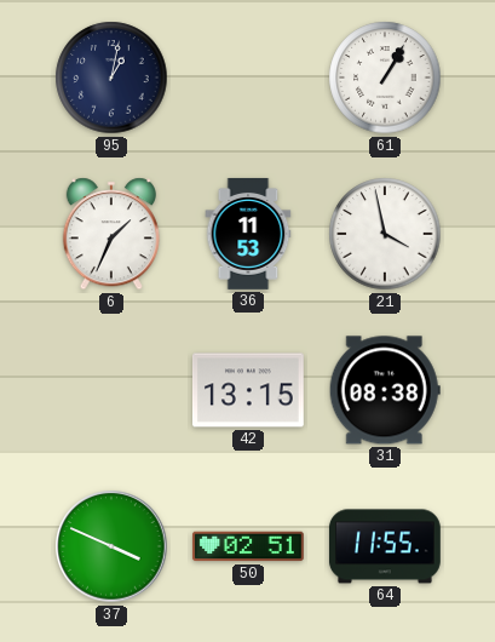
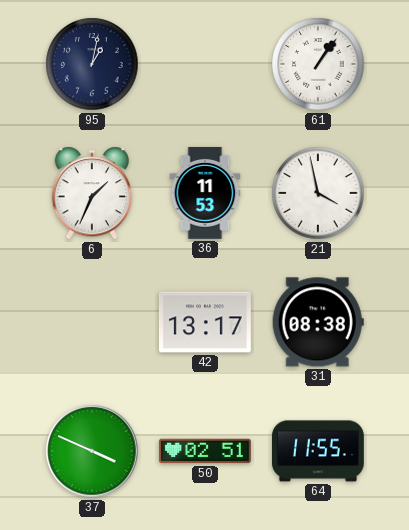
61: 1:05 -> 1:06 (318, 64)
42: 13:15 -> 13:17 (205, 322)
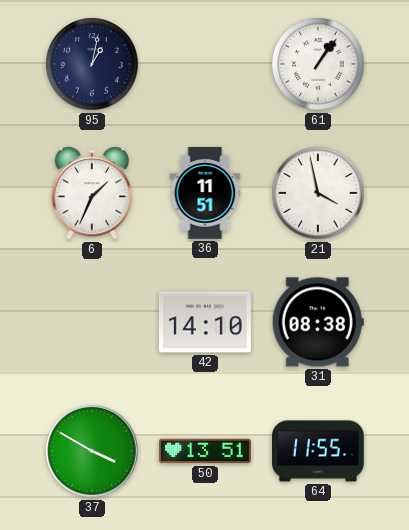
36: 11:53 -> 11:51 (205, 193)
42: 13:17 -> 14:10 (205, 322)
37: 3:49 -> 3:50 (92, 451)
50: 02:51 -> 13:51 (205, 451)
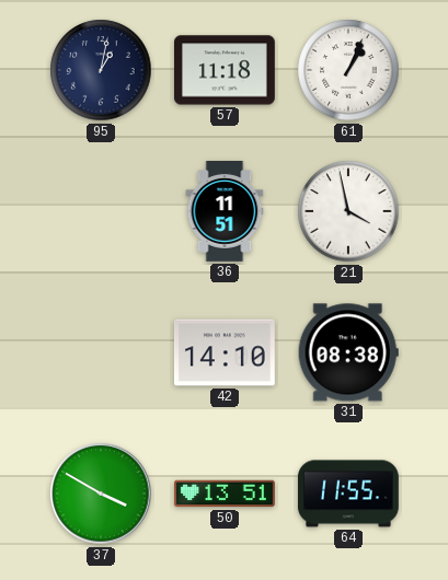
57: none -> 11:18 (225, 70)
61: 1:06 -> 1:04 (348, 70)
6: 1:34 -> none (92, 193)
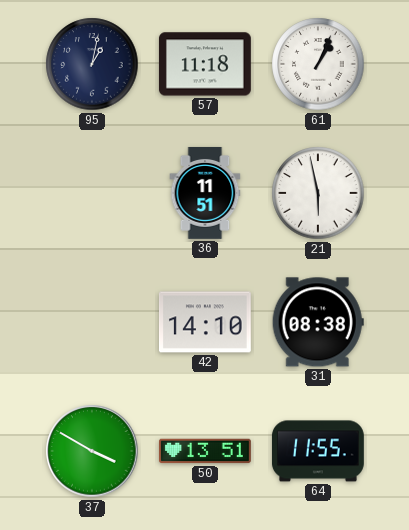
21: 3:58 -> 5:58 (318, 193)
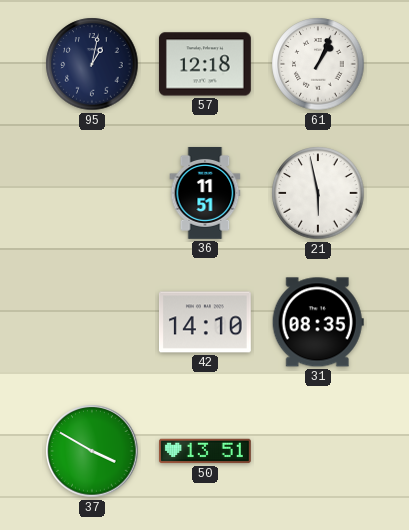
57: 11:18 -> 12:18 (205, 64)
31: 08:38 -> 08:35 (318, 322)
64: 11:55 -> none (318, 451)
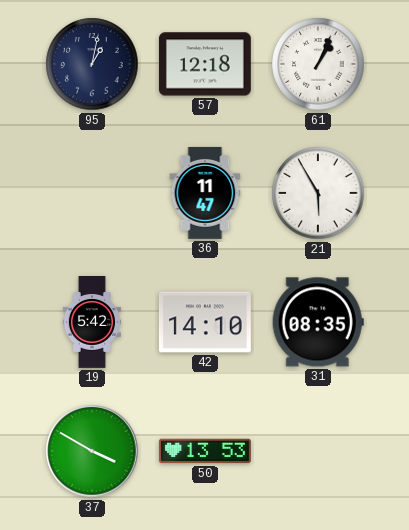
36: 11:51 -> 11:47 (205, 193)
21: 5:58 -> 5:55 (318, 193)
19: none -> 5:42 (91, 323)
50: 13:51 -> 13:53 (205, 451)
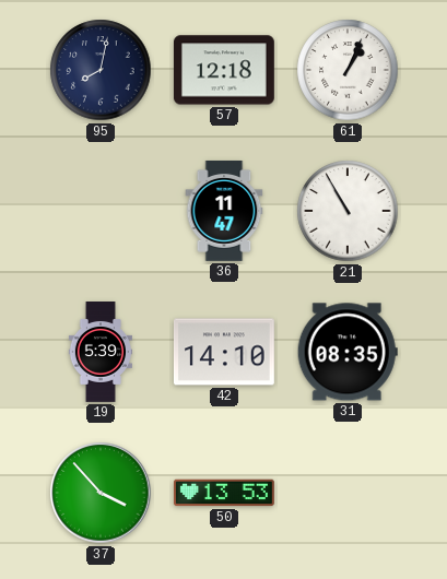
95: 1:02 -> 8:02 (101, 70)
21: 5:55 -> 10:55 (348, 211)
19: 5:42 -> 5:39 (99, 353)
37: 3:50 -> 3:53 (101, 493)
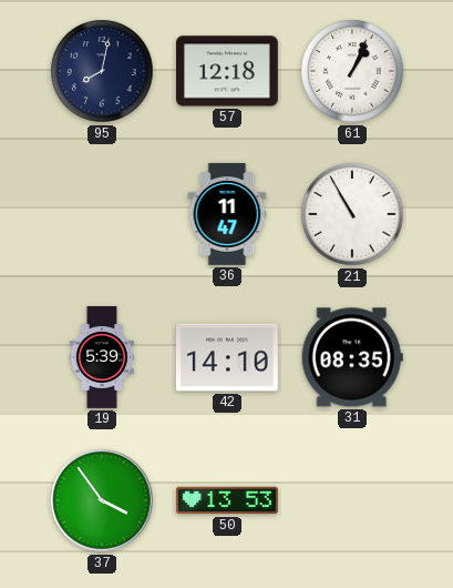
37: 3:53 -> 3:54 (102, 500)
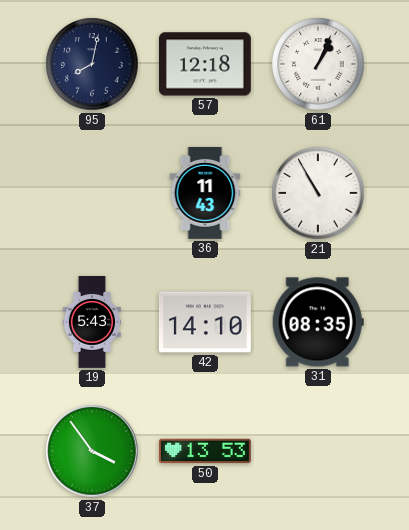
36: 11:47 -> 11:43 (205, 193)
19: 5:39 -> 5:43 (91, 323)
